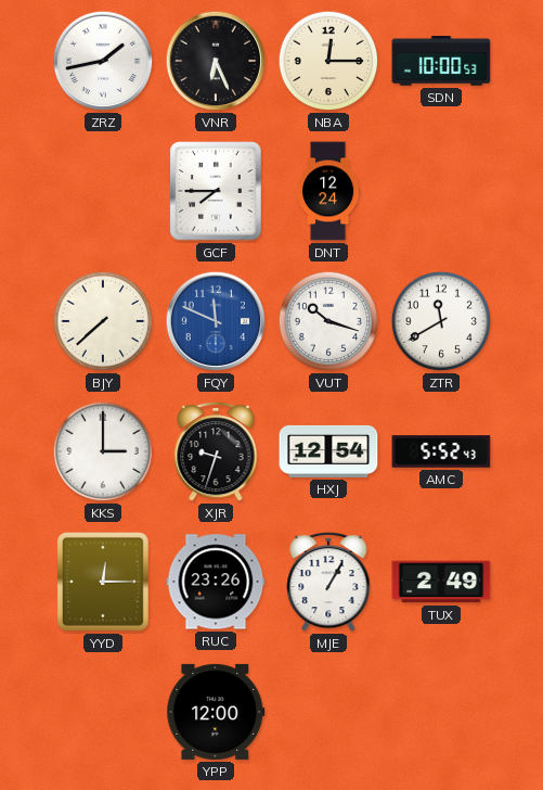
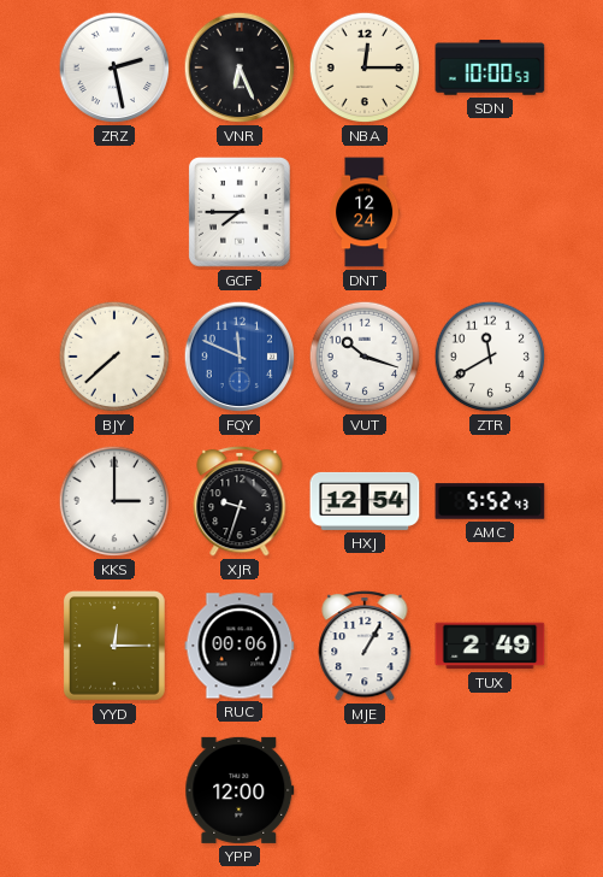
ZRZ: 1:43 -> 2:28 (114, 67)
RUC: 23:26 -> 00:06 (240, 646)
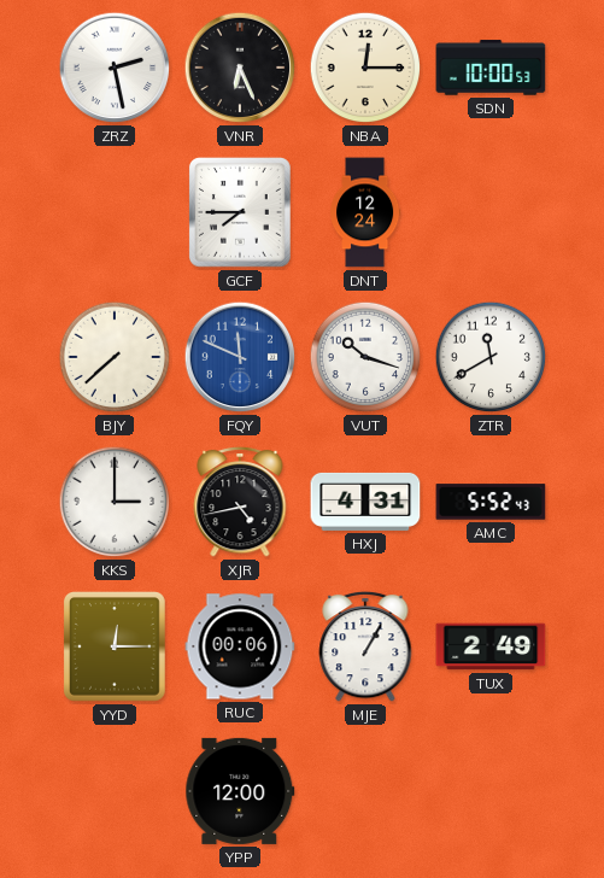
XJR: 9:33 -> 4:43 (240, 502)
HXJ: 12:54 -> 4:31 (365, 502)
